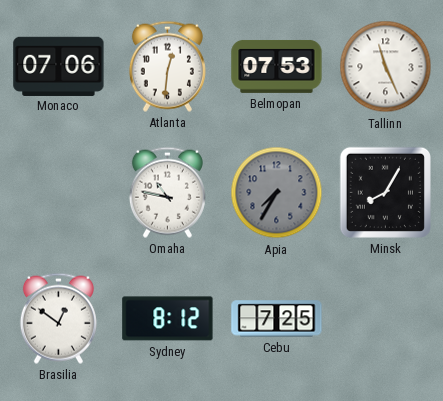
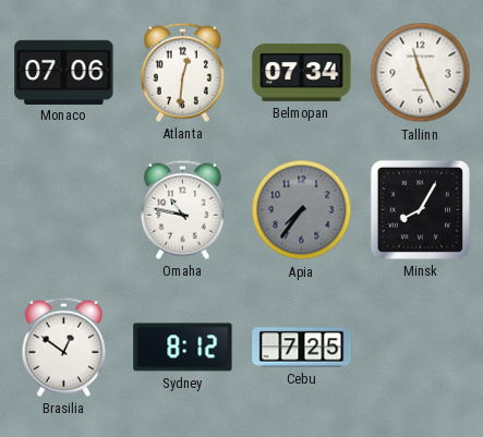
Belmopan: 07:53 -> 07:34 (302, 72)
Apia: 7:35 -> 7:36 (302, 210)
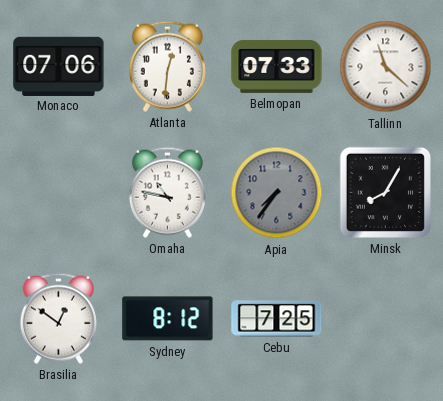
Belmopan: 07:34 -> 07:33 (277, 66)
Tallinn: 11:26 -> 11:22 (386, 67)
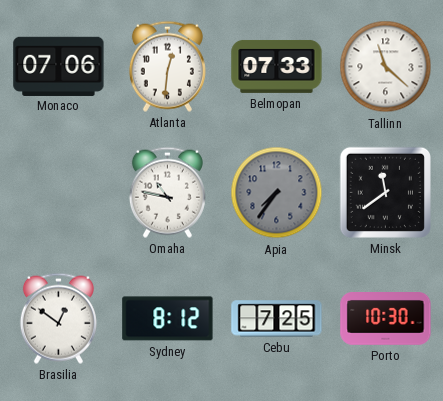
Minsk: 8:05 -> 11:39 (385, 192)
Porto: none -> 10:30 (386, 319)
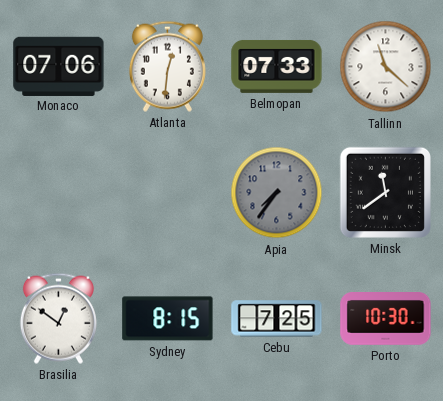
Omaha: 10:47 -> none (167, 192)
Sydney: 8:12 -> 8:15 (168, 319)
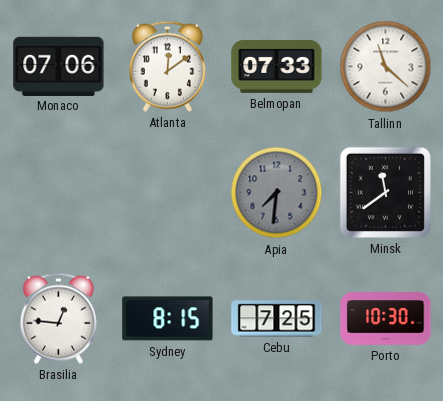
Atlanta: 12:31 -> 12:09 (167, 66)
Apia: 7:36 -> 7:31 (277, 193)
Brasilia: 12:51 -> 12:46 (58, 318)
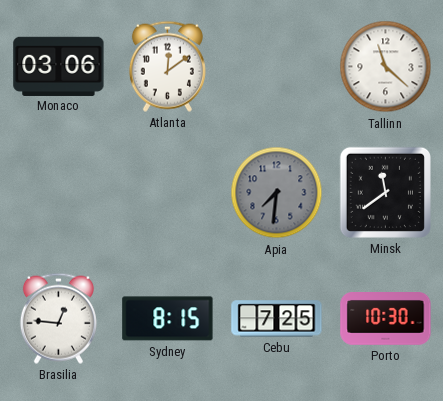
Monaco: 07:06 -> 03:06 (59, 66)
Belmopan: 07:33 -> none (277, 66)
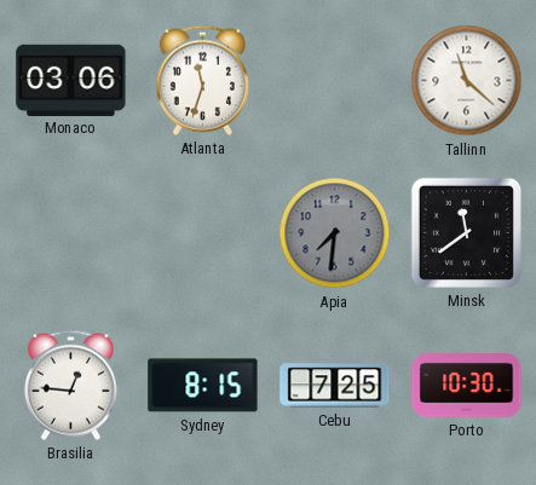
Atlanta: 12:09 -> 11:33 (202, 80)
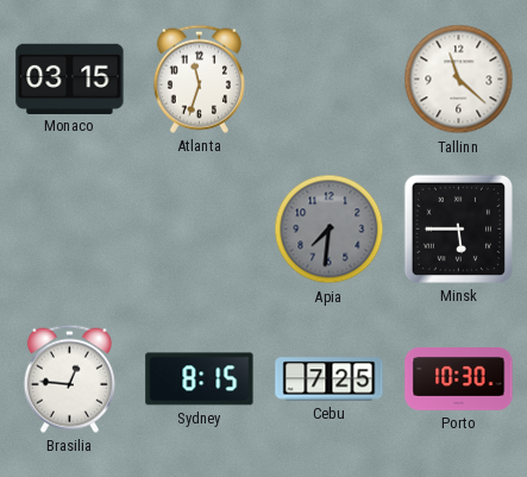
Monaco: 03:06 -> 03:15 (70, 79)
Minsk: 11:39 -> 5:45 (458, 228)
